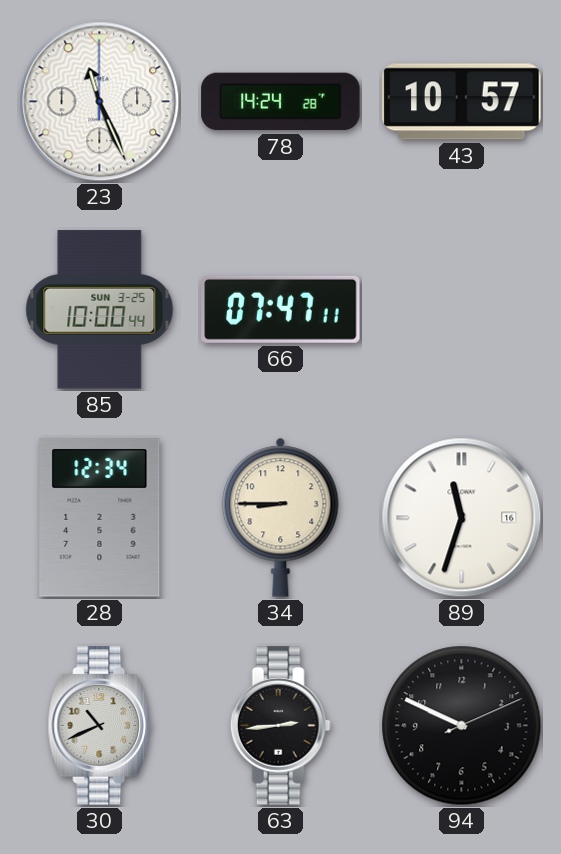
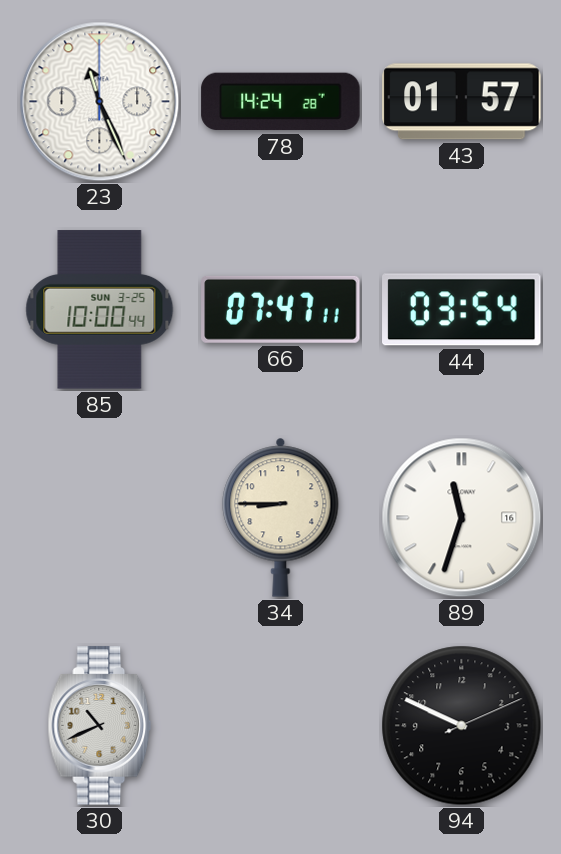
43: 10:57 -> 01:57 (462, 102)
44: none -> 03:54 (462, 310)
28: 12:34 -> none (100, 518)
63: 2:44 -> none (280, 726)
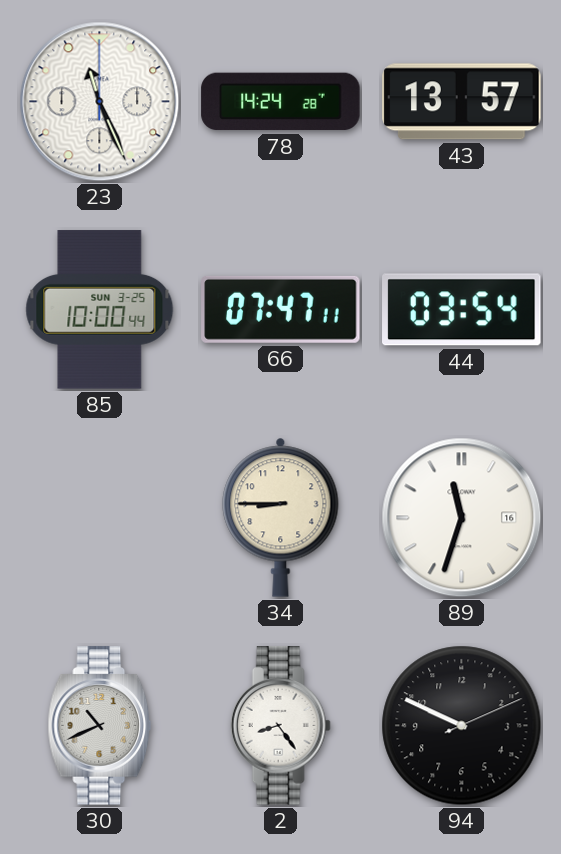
43: 01:57 -> 13:57 (462, 102)
2: none -> 8:24 (280, 726)
